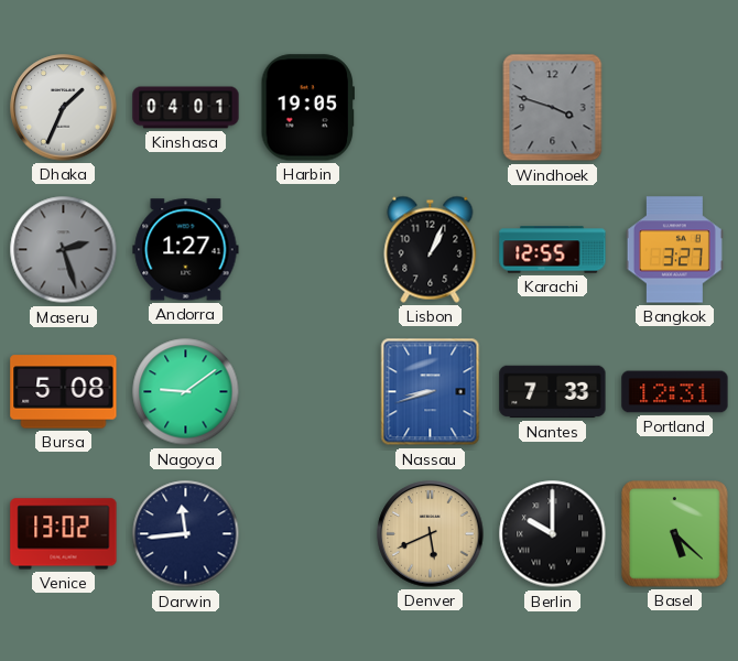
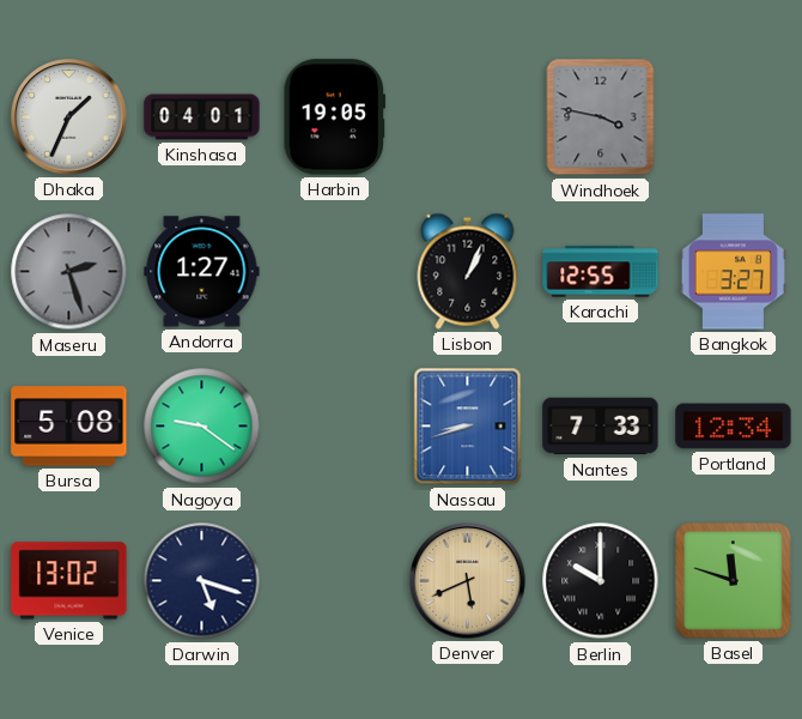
Windhoek: 3:48 -> 3:47 (601, 117)
Nagoya: 9:09 -> 9:21 (202, 427)
Portland: 12:31 -> 12:34 (734, 427)
Darwin: 11:44 -> 5:18 (202, 581)
Basel: 5:22 -> 11:48 (734, 581)
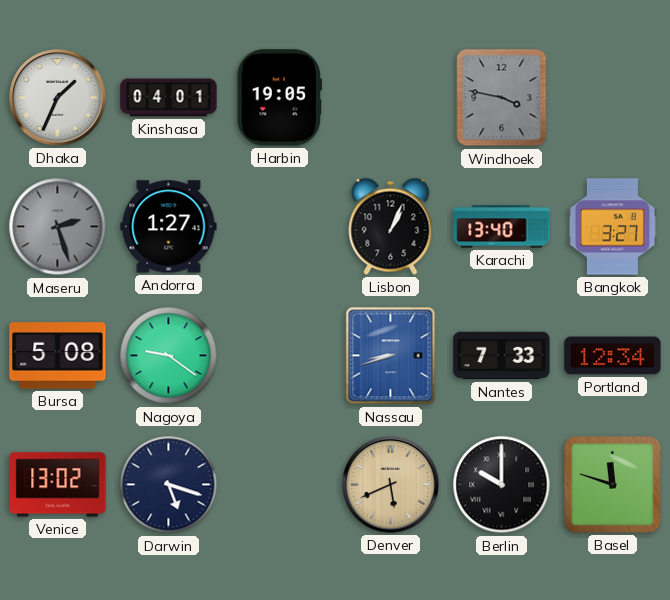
Karachi: 12:55 -> 13:40 (502, 227)
